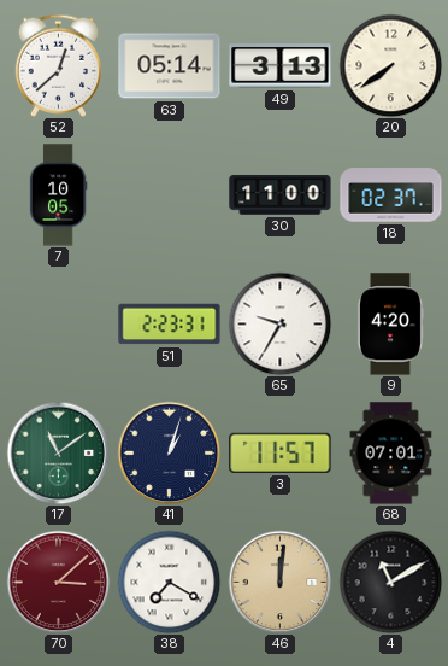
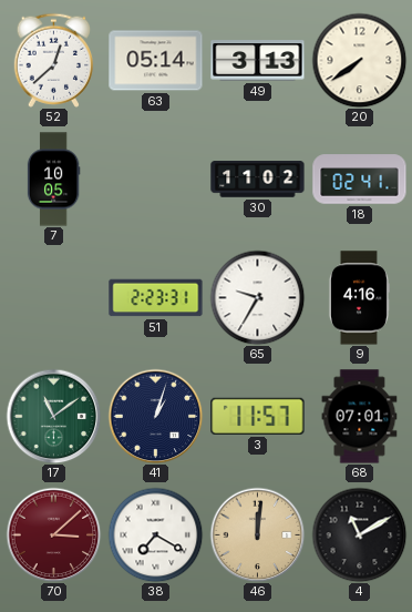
30: 11:00 -> 11:02 (258, 180)
18: 02:37 -> 02:41 (360, 180)
9: 4:20 -> 4:16 (359, 298)
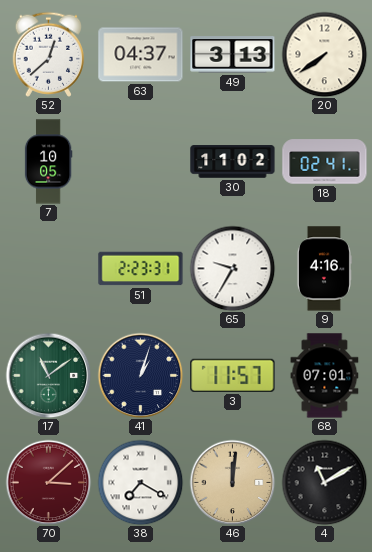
63: 05:14 -> 04:37 (141, 55)
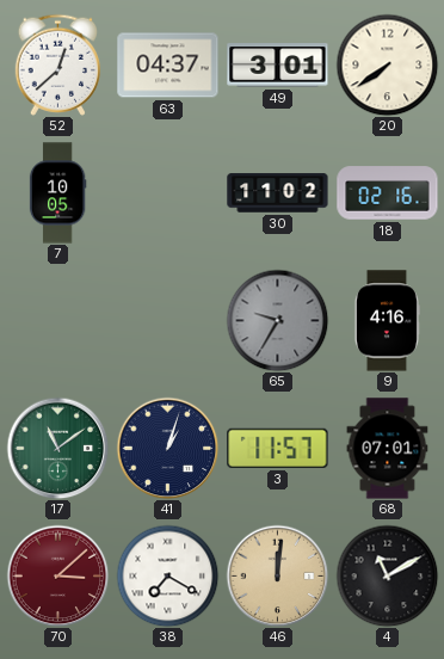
49: 3:13 -> 3:01 (278, 66)
18: 02:41 -> 02:16 (388, 193)
51: 2:23 -> none (141, 269)
65 dial: white -> grey (277, 320)
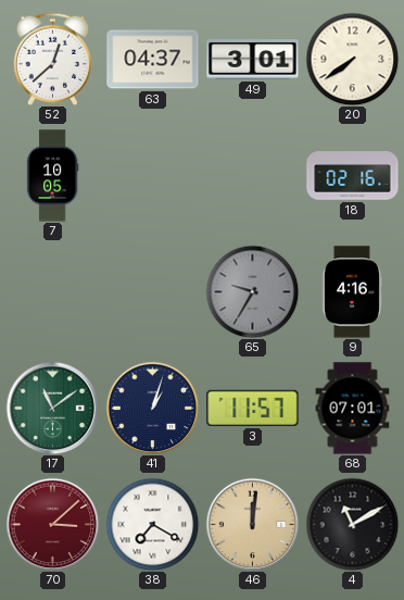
30: 11:02 -> none (278, 193)
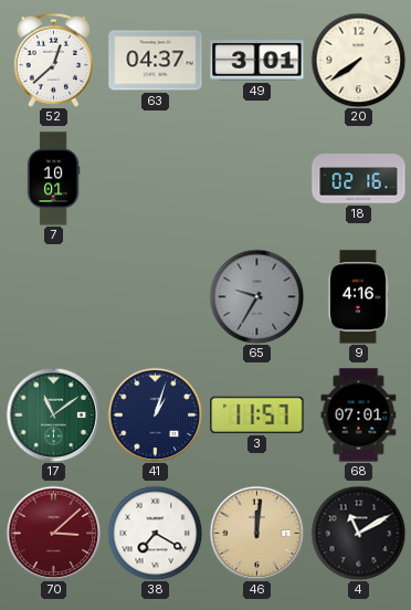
7: 10:05 -> 10:01 (53, 179)
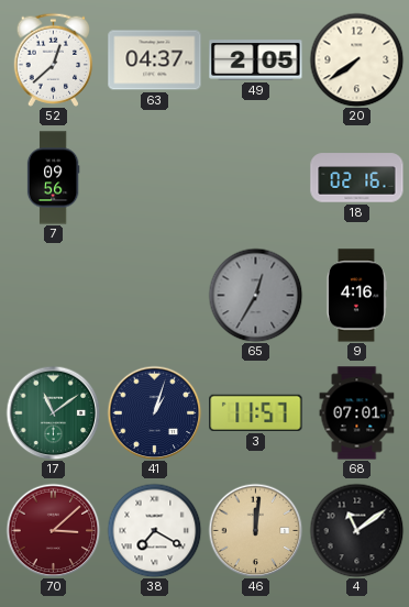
49: 3:01 -> 2:05 (256, 60)
7: 10:01 -> 09:56 (53, 178)
65: 9:35 -> 12:35 (255, 295)
4: 11:10 -> 11:09 (356, 530)
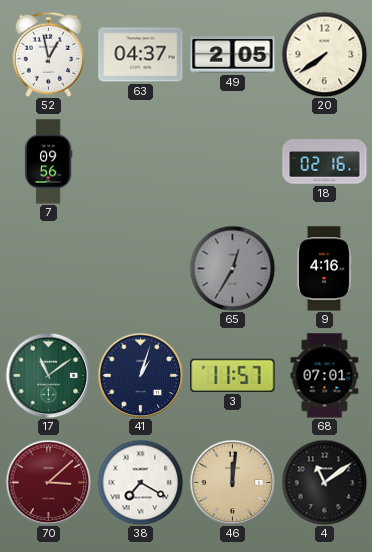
52: 12:38 -> 12:58 (49, 54)
